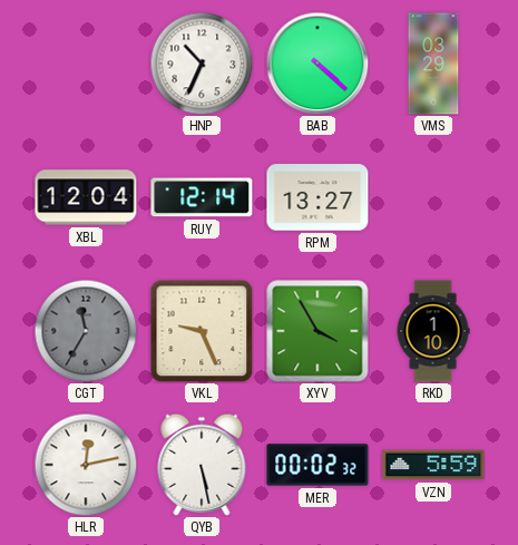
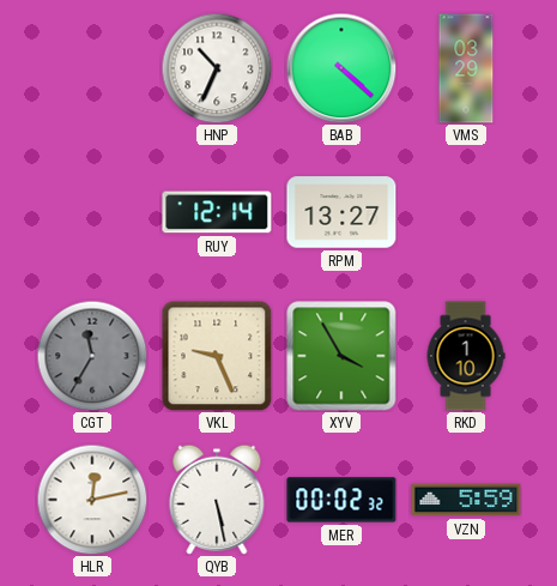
XBL: 12:04 -> none (86, 197)
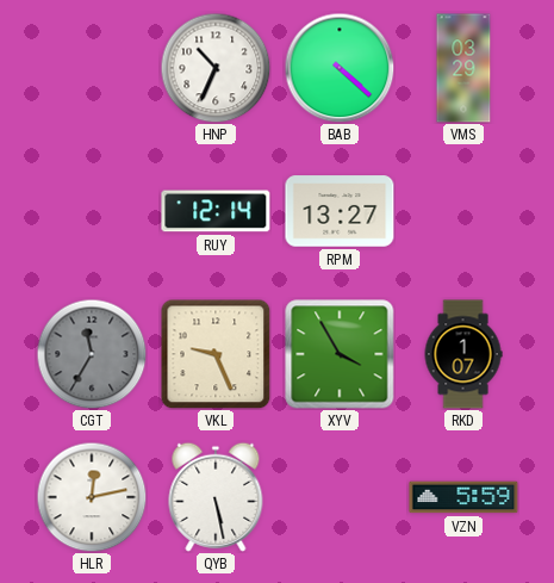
RKD: 1:10 -> 1:07 (463, 354)
MER: 00:02 -> none (341, 500)
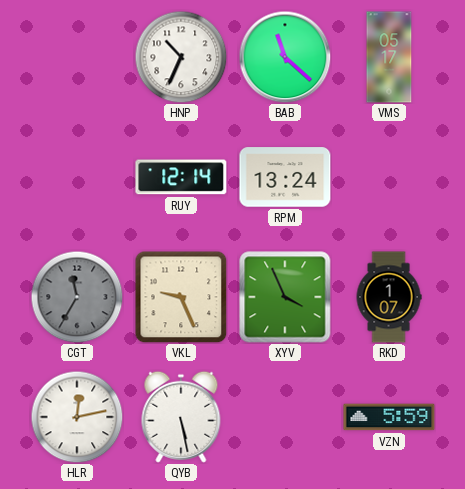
BAB: 4:22 -> 11:22 (285, 57)
VMS: 03:29 -> 05:17 (389, 57)
RPM: 13:27 -> 13:24 (285, 177)
XYV: 3:55 -> 3:56 (285, 297)
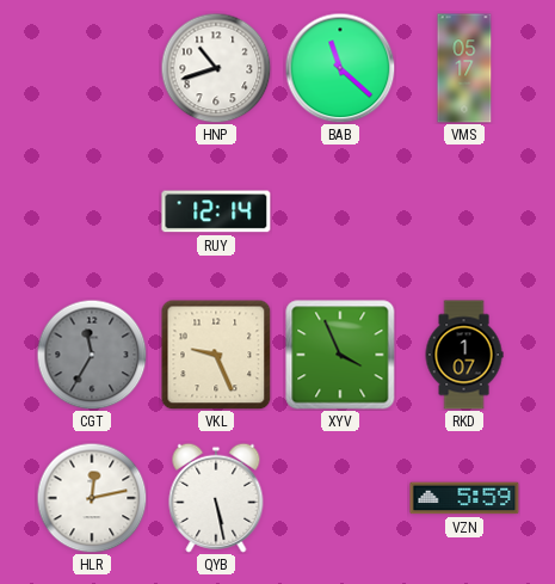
HNP: 10:34 -> 10:42 (216, 68)
RPM: 13:24 -> none (285, 177)
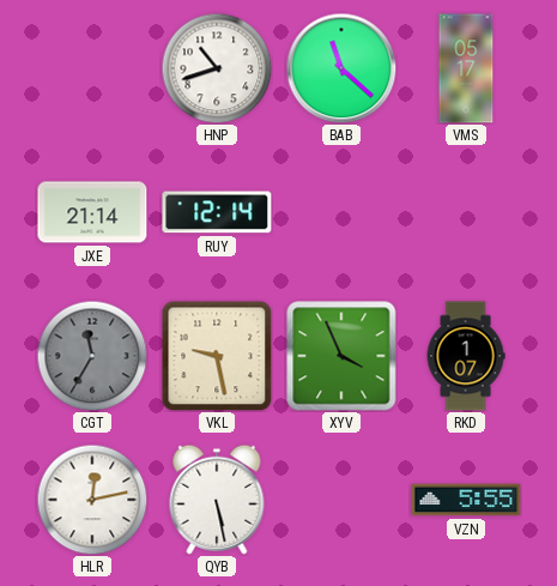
JXE: none -> 21:14 (92, 212)
VKL: 9:26 -> 9:28 (217, 356)
VZN: 5:59 -> 5:55 (466, 500)
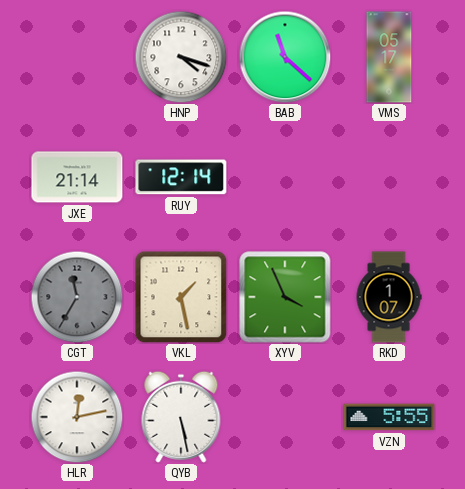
HNP: 10:42 -> 4:18 (181, 57)
VKL: 9:28 -> 1:28 (181, 297)
